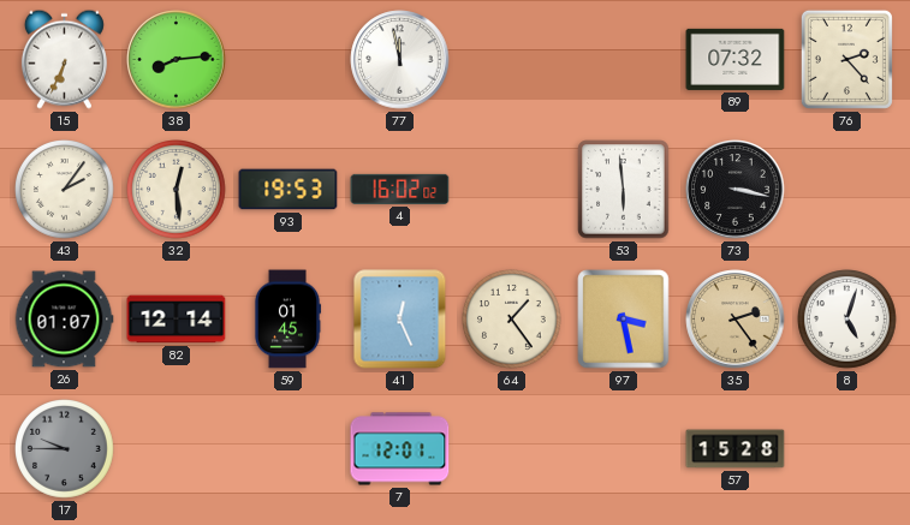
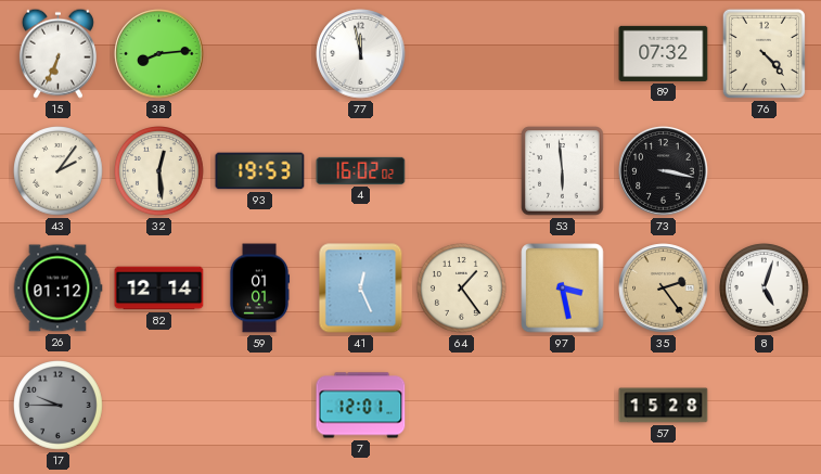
76: 2:23 -> 4:23 (764, 53)
26: 01:07 -> 01:12 (57, 289)
59: 01:45 -> 01:01 (259, 289)
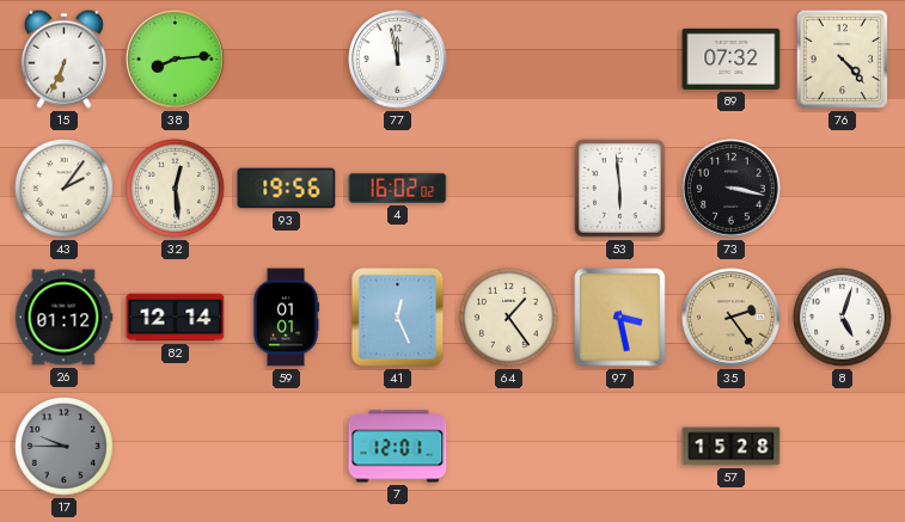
93: 19:53 -> 19:56 (287, 189)
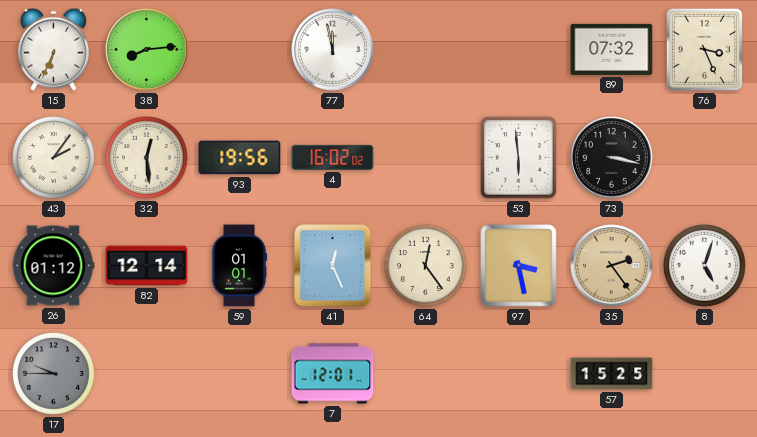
76: 4:23 -> 3:26 (704, 49)
64: 1:24 -> 12:24 (426, 266)
57: 15:28 -> 15:25 (612, 374)
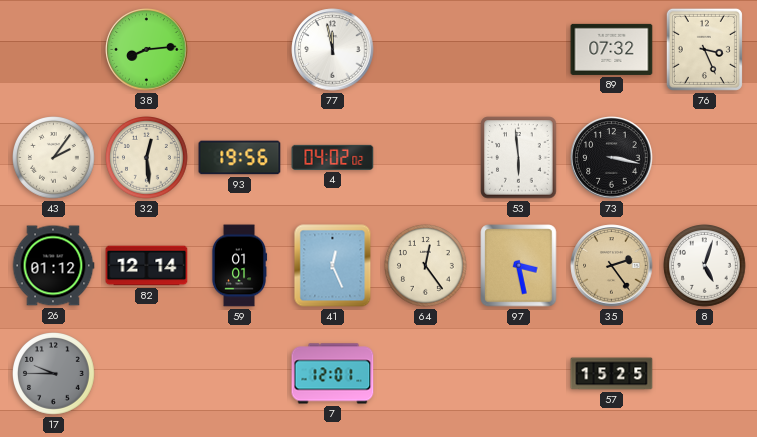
15: 6:34 -> none (53, 49)
4: 16:02 -> 04:02 (333, 157)
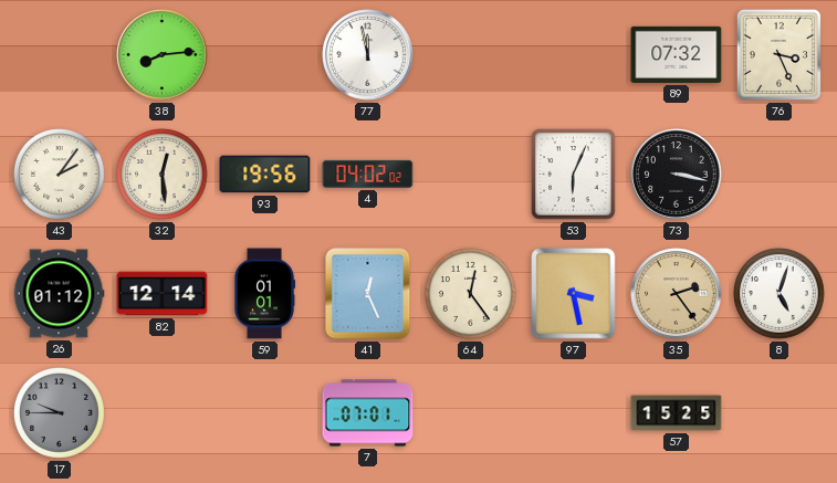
53: 5:59 -> 6:04 (574, 175)
7: 12:01 -> 07:01 (368, 413)
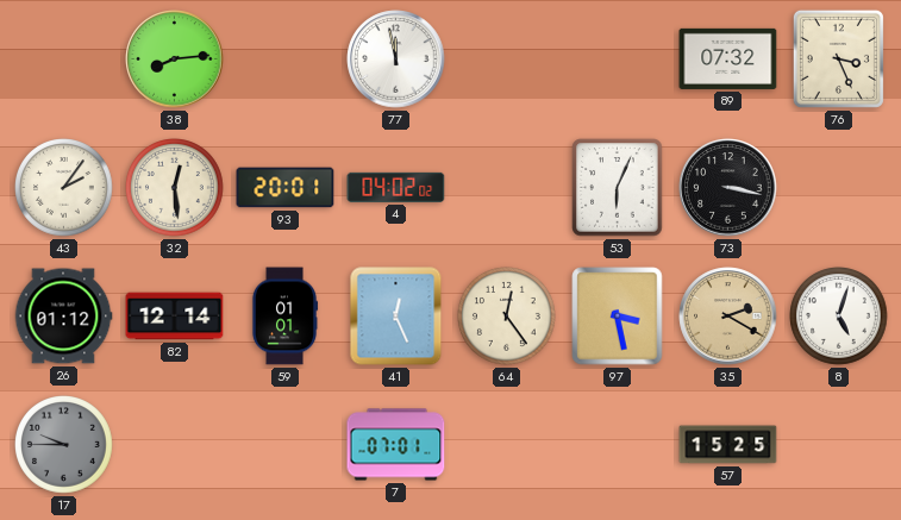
93: 19:56 -> 20:01 (286, 188)
35: 2:24 -> 2:20 (728, 317)
